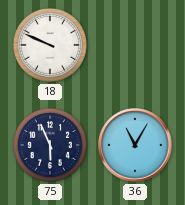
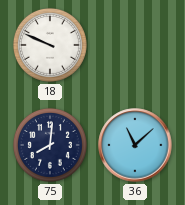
75: 5:56 -> 8:01 (50, 145)
36: 11:05 -> 11:08 (135, 145)
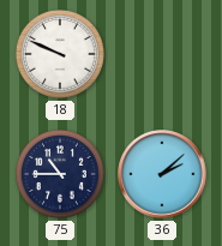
75: 8:01 -> 10:45 (60, 174)
36: 11:08 -> 2:08 (162, 174)
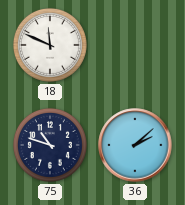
18: 9:49 -> 11:49 (50, 45)
75: 10:45 -> 10:48 (50, 145)
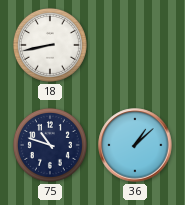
18: 11:49 -> 8:43 (50, 45)
36: 2:08 -> 1:08 (135, 145)
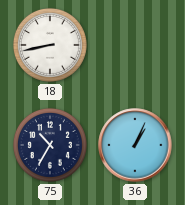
75: 10:48 -> 10:35 (50, 145)
36: 1:08 -> 1:04 (135, 145)
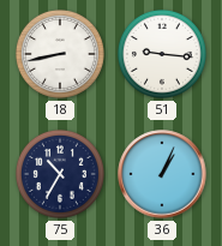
51: none -> 9:16 (162, 54)
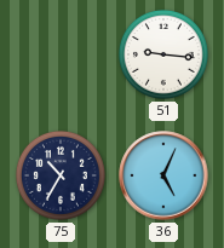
18: 8:43 -> none (60, 54)
36: 1:04 -> 5:04 (163, 175)
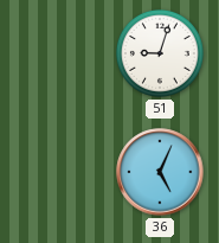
51: 9:16 -> 9:03 (160, 53)
75: 10:35 -> none (61, 175)
